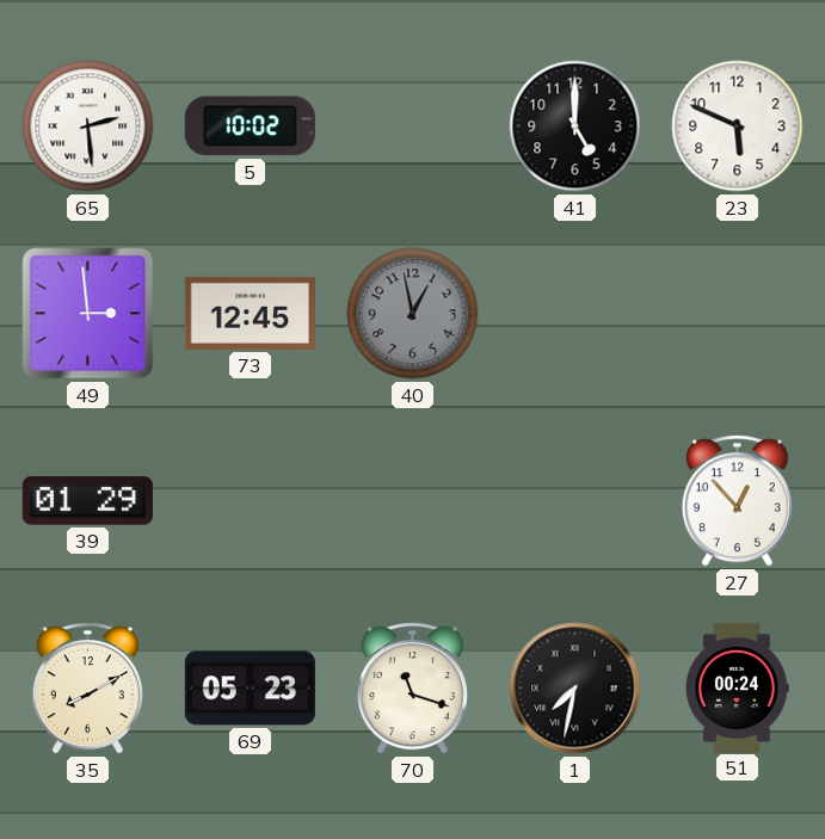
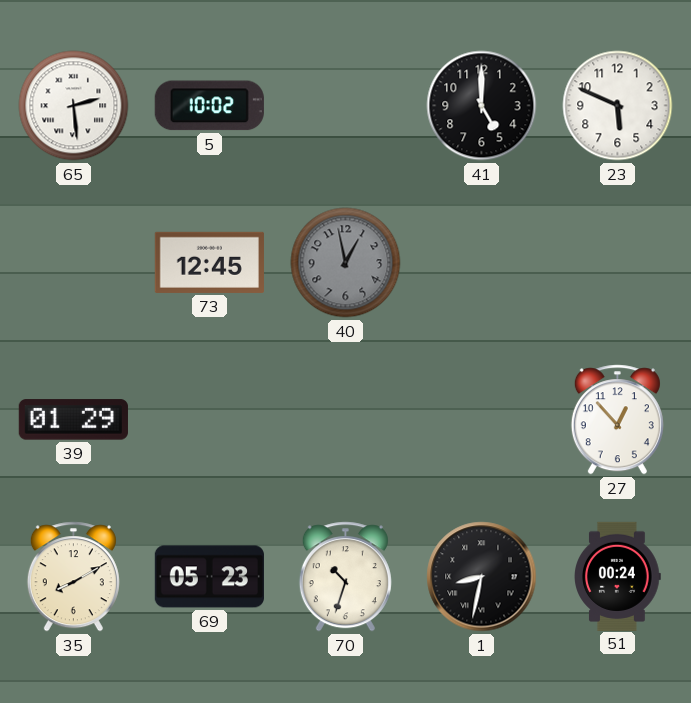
49: 2:59 -> none (88, 314)
70: 11:18 -> 10:33 (345, 577)
1: 7:32 -> 8:32 (482, 577)
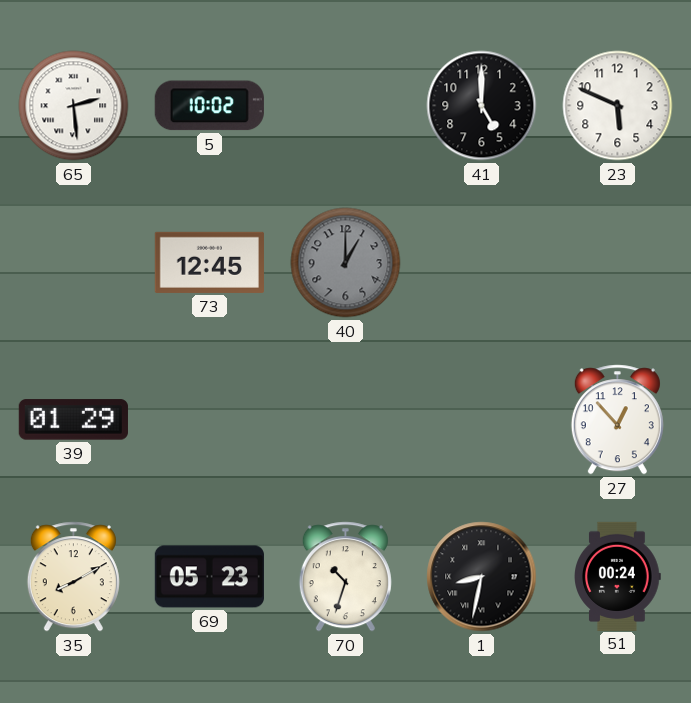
40: 12:58 -> 1:00 (346, 263)
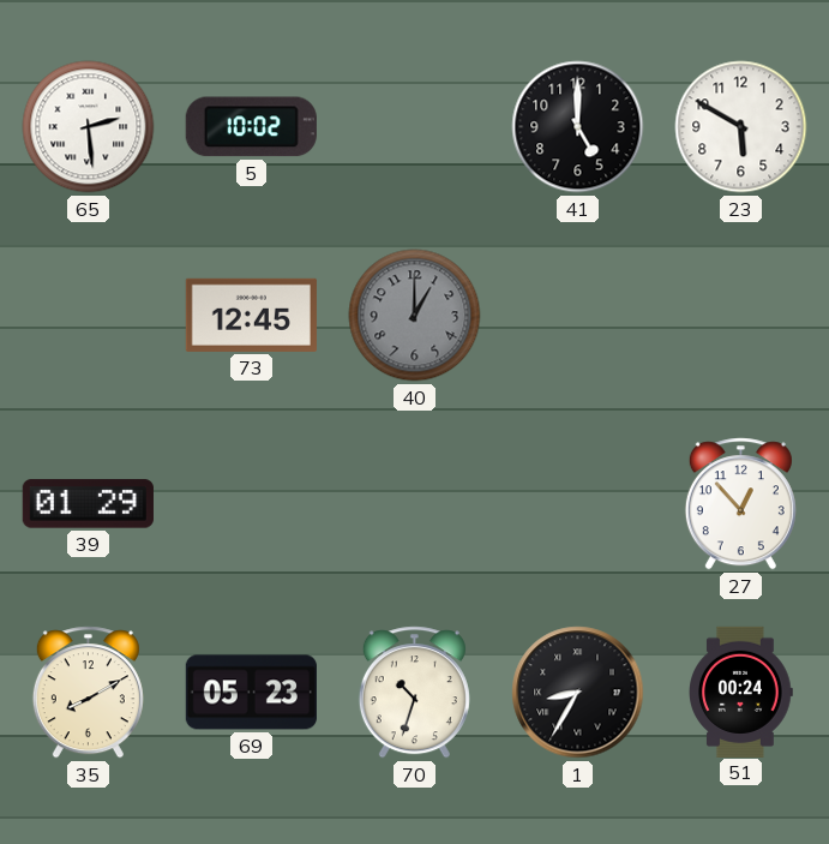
23: 5:49 -> 5:50 (741, 127)
1: 8:32 -> 8:35 (578, 693)
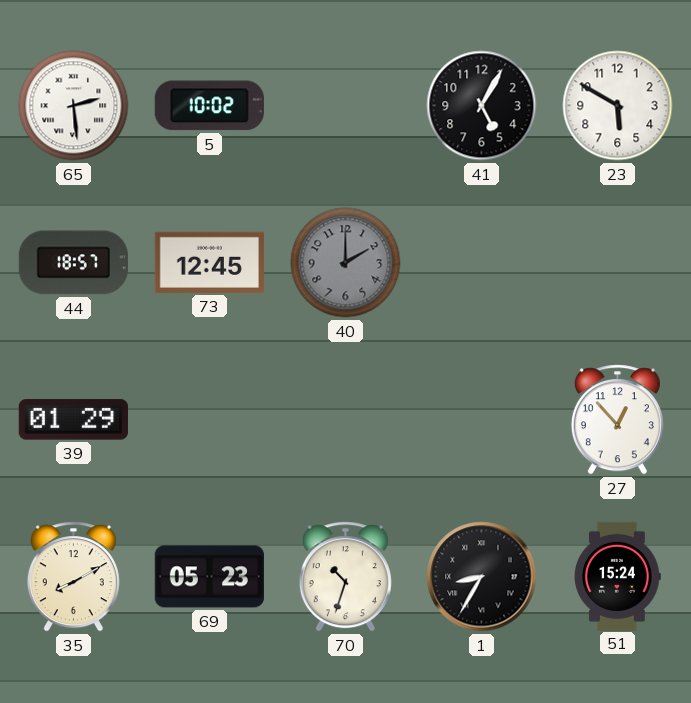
41: 5:00 -> 5:05 (482, 106)
44: none -> 18:57 (73, 263)
40: 1:00 -> 2:00 (346, 263)
51: 00:24 -> 15:24 (618, 576)
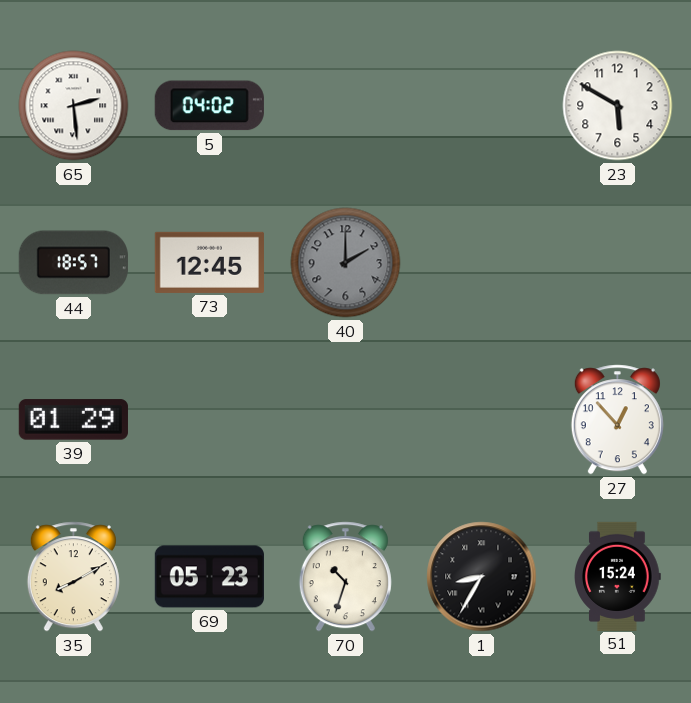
5: 10:02 -> 04:02 (209, 106)
41: 5:05 -> none (482, 106)
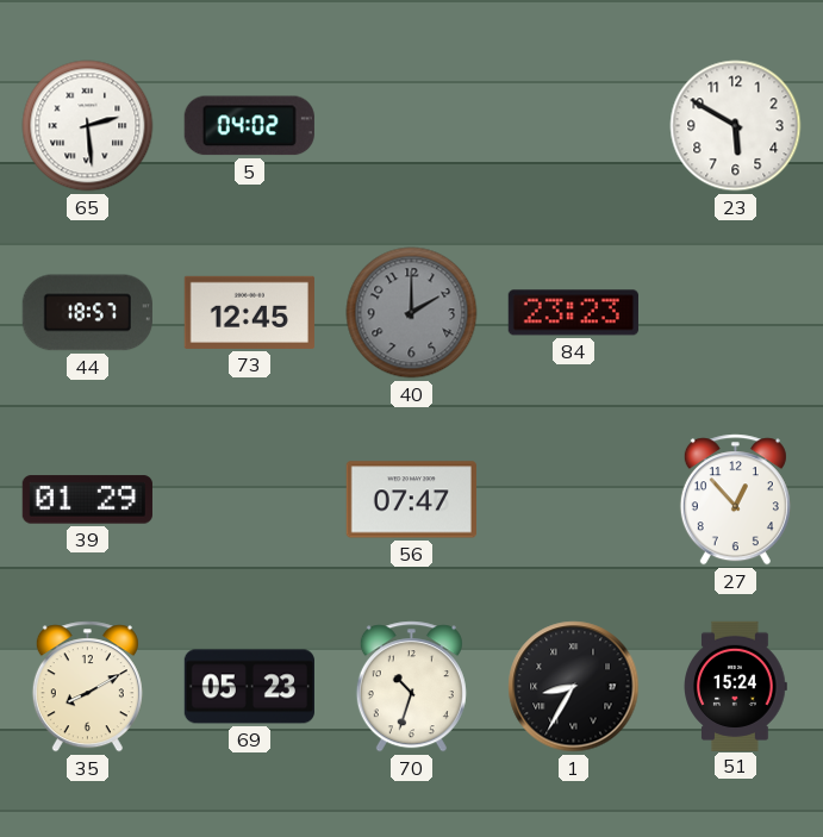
84: none -> 23:23 (573, 313)
56: none -> 07:47 (411, 500)
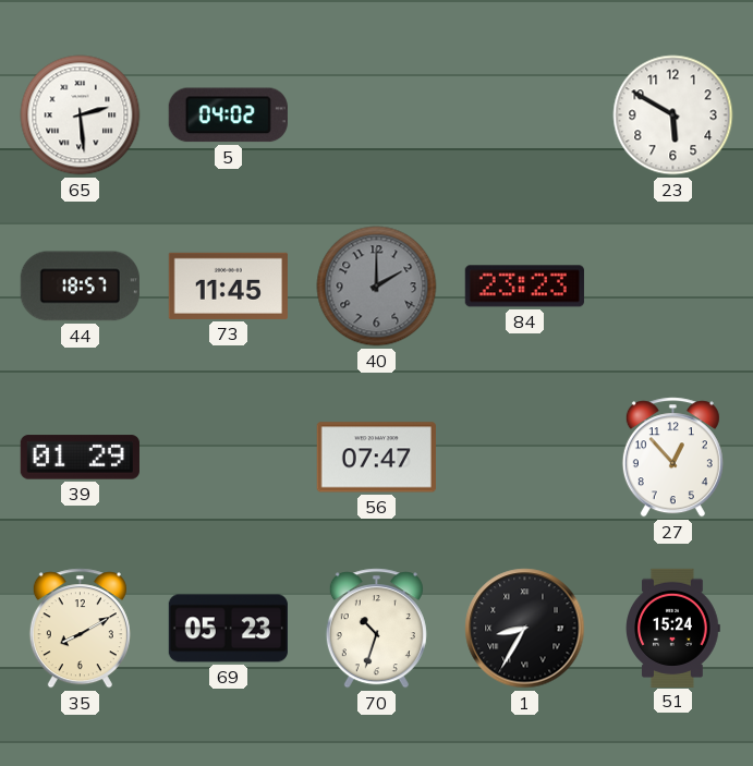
73: 12:45 -> 11:45 (228, 285)
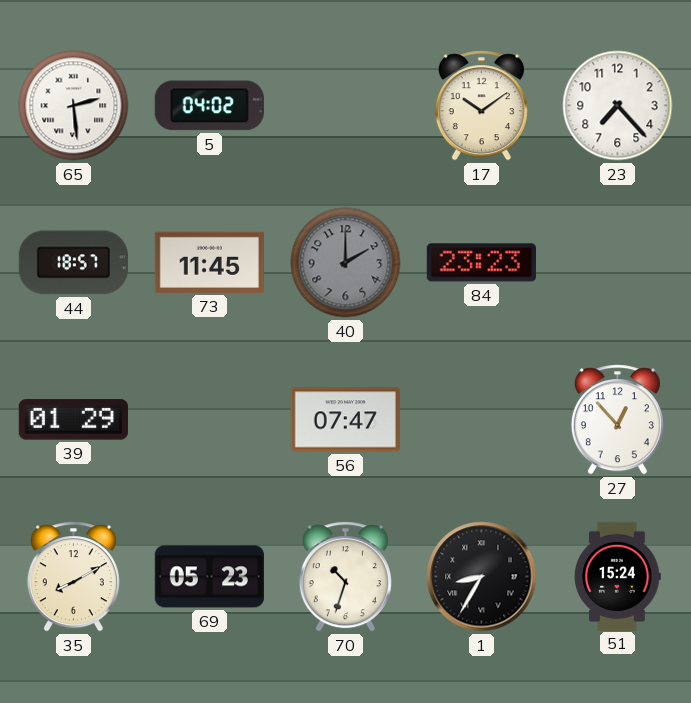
17: none -> 10:09 (481, 106)
23: 5:50 -> 7:23 (618, 106)
